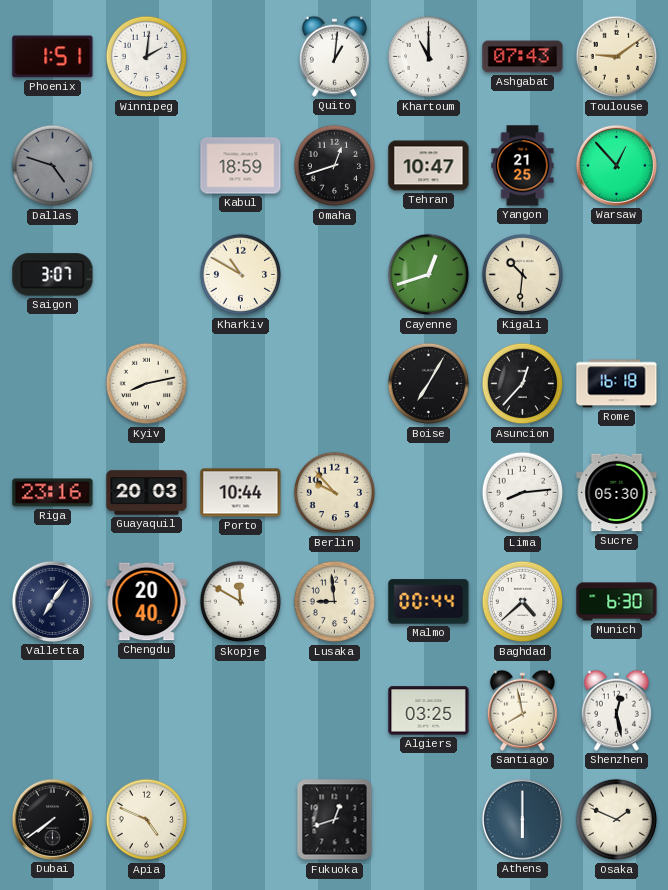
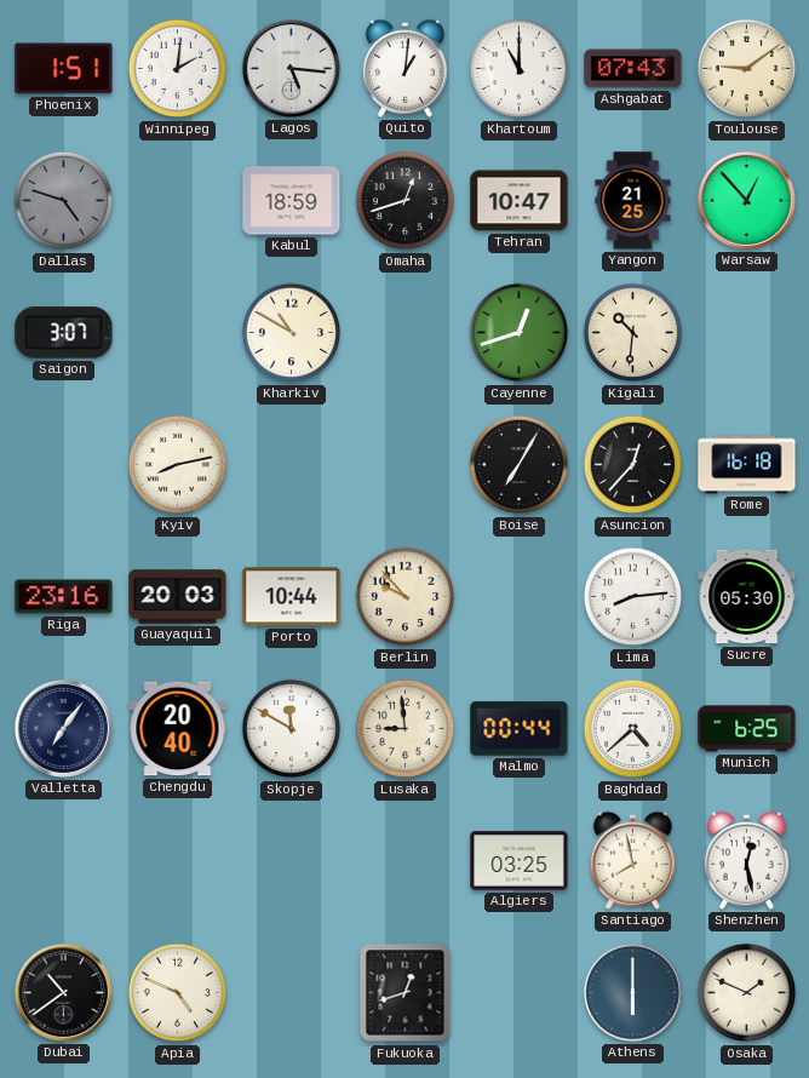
Lagos: none -> 5:16 (291, 68)
Munich: 6:30 -> 6:25 (747, 729)
Dubai: 7:39 -> 10:39 (63, 992)
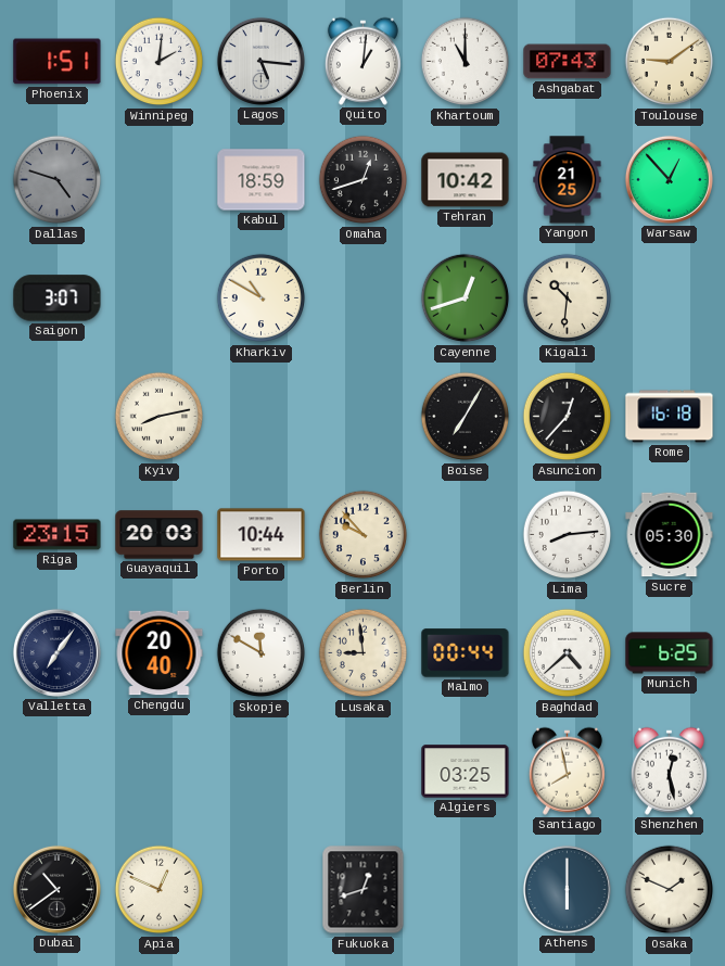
Tehran: 10:47 -> 10:42 (466, 180)
Riga: 23:16 -> 23:15 (58, 535)
Apia: 4:49 -> 12:49 (160, 890)
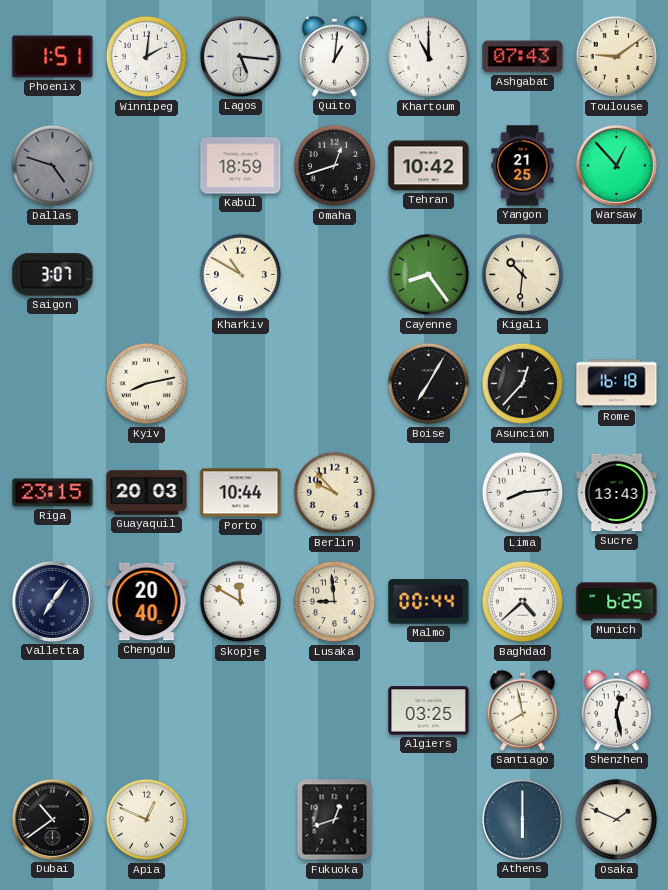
Cayenne: 12:42 -> 8:24 (429, 275)
Sucre: 05:30 -> 13:43 (617, 493)
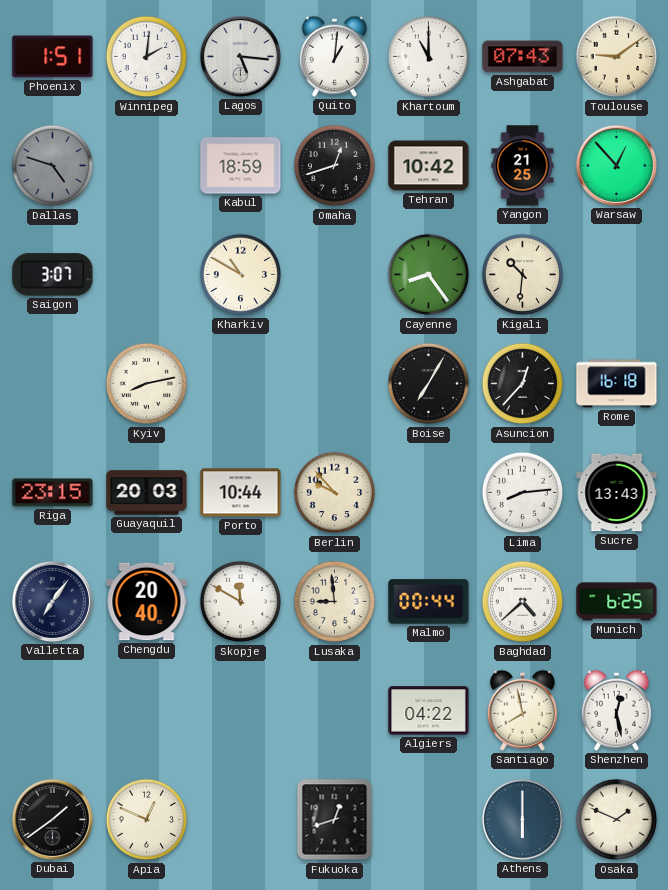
Algiers: 03:25 -> 04:22 (429, 711)
Dubai: 10:39 -> 1:39 (52, 819)
